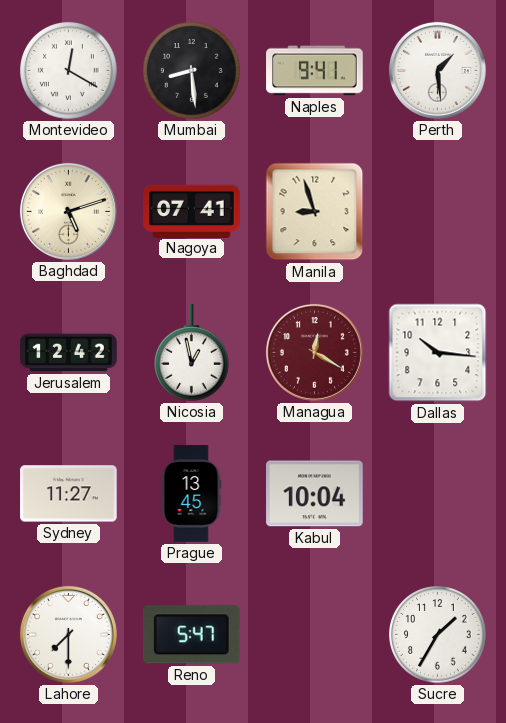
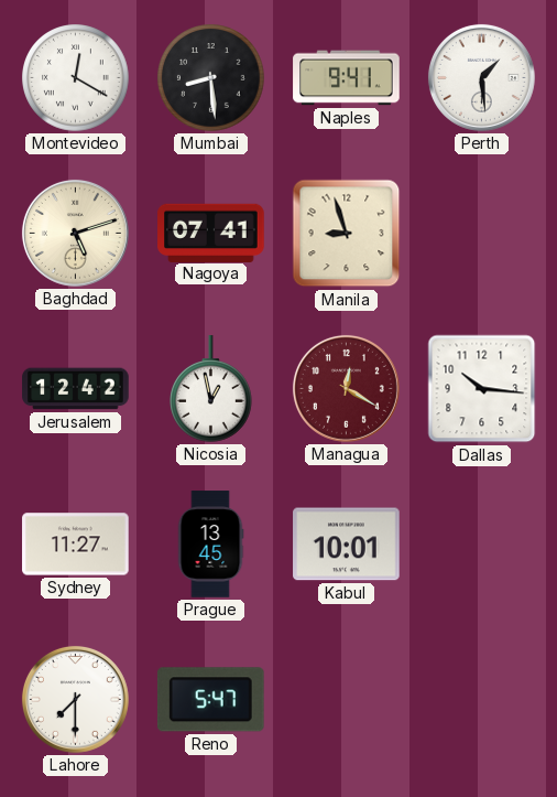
Kabul: 10:04 -> 10:01 (347, 545)
Sucre: 1:35 -> none (438, 635)
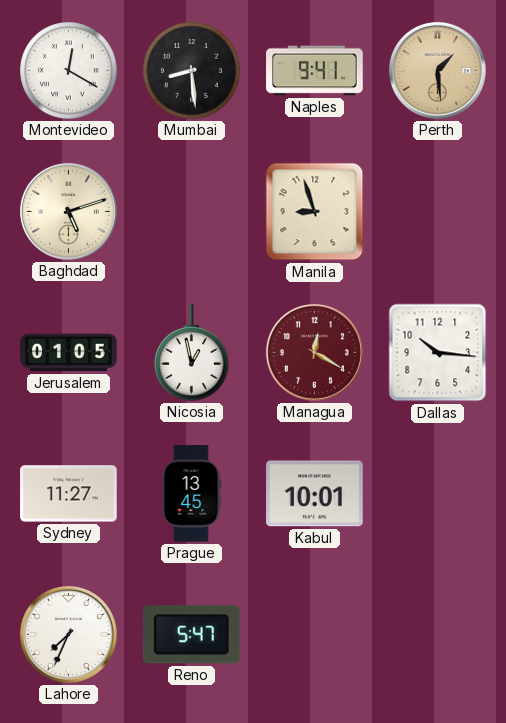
Perth dial: white -> champagne (437, 70)
Nagoya: 07:41 -> none (211, 233)
Jerusalem: 12:42 -> 01:05 (69, 353)
Lahore: 7:30 -> 7:34 (68, 634)
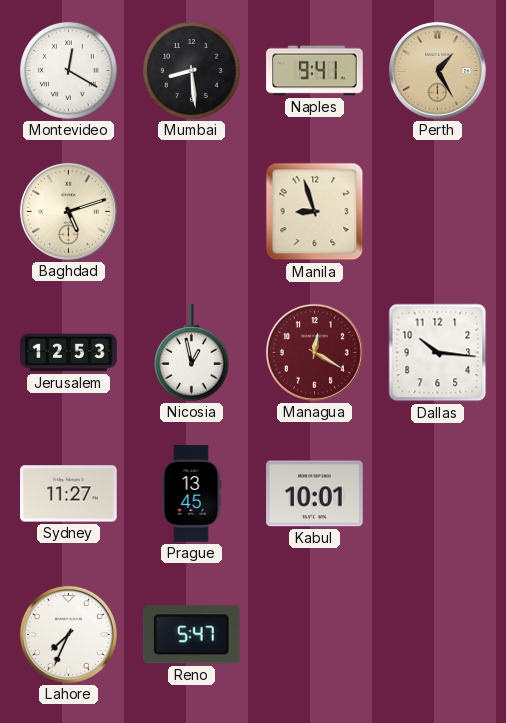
Perth: 1:29 -> 1:25 (437, 70)
Jerusalem: 01:05 -> 12:53 (69, 353)
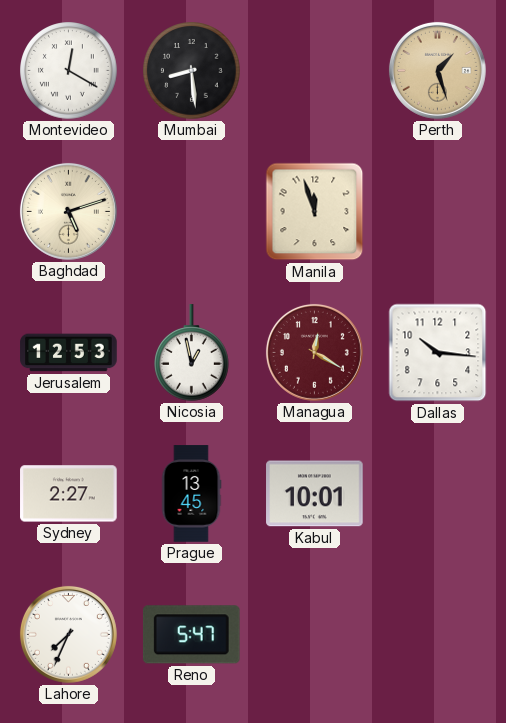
Naples: 9:41 -> none (315, 71)
Perth: 1:25 -> 1:27 (437, 70)
Manila: 8:57 -> 11:57 (315, 212)
Sydney: 11:27 -> 2:27 (69, 494)
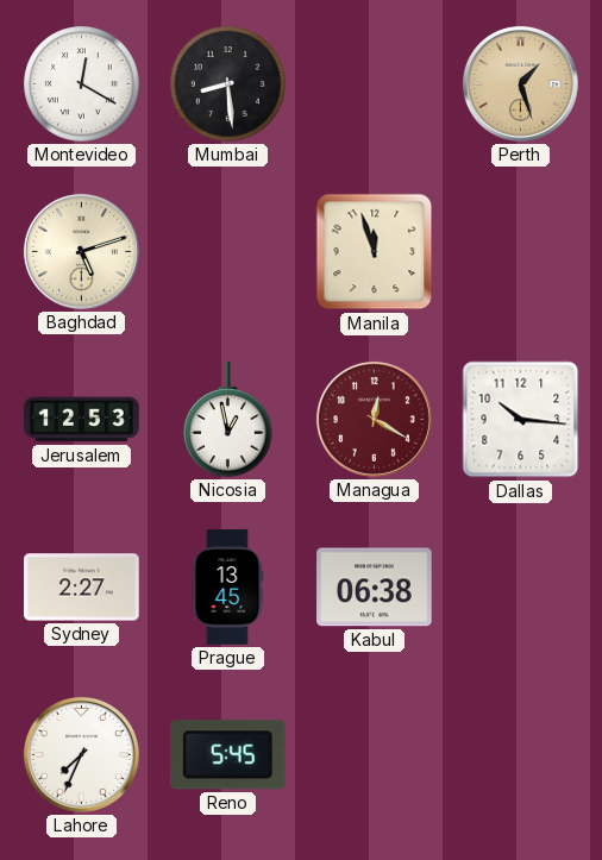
Kabul: 10:01 -> 06:38 (375, 588)
Reno: 5:47 -> 5:45 (227, 755)
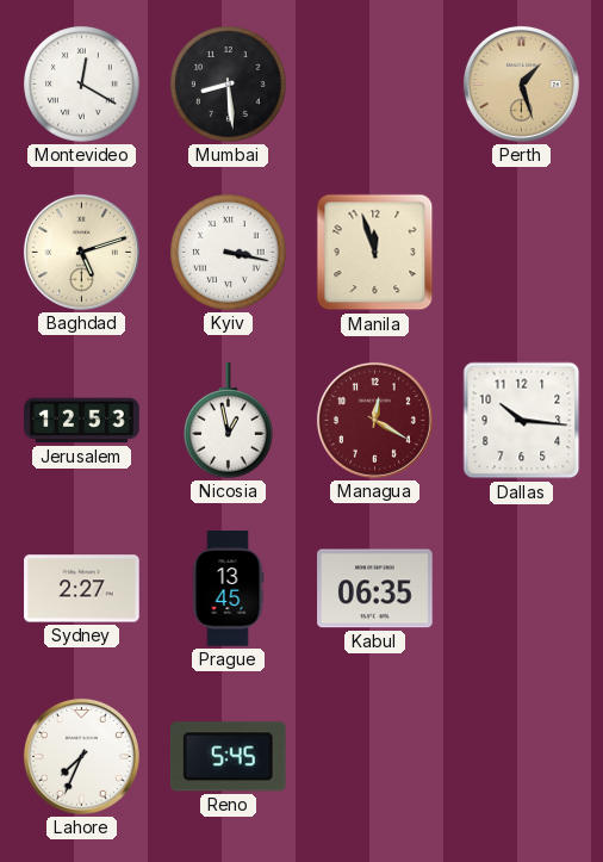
Kyiv: none -> 3:17 (229, 253)
Kabul: 06:38 -> 06:35 (375, 589)
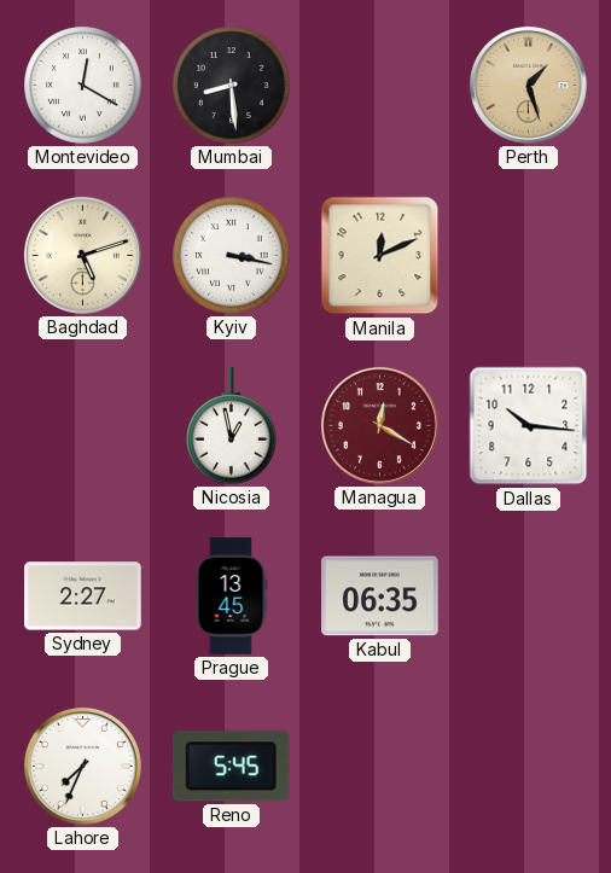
Manila: 11:57 -> 12:11 (380, 256)
Jerusalem: 12:53 -> none (82, 421)
